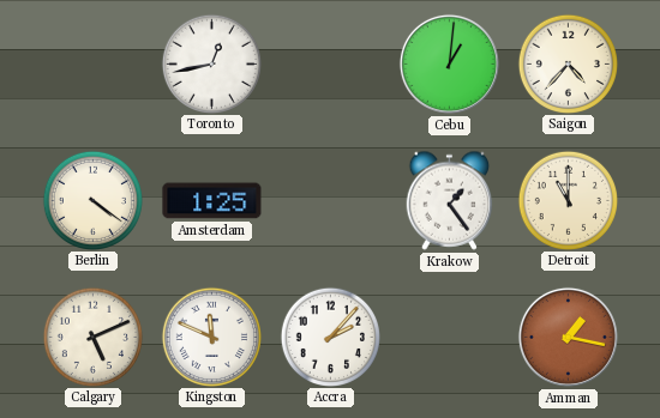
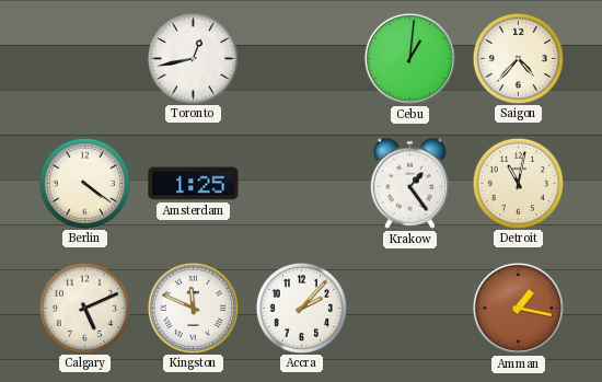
Detroit: 11:00 -> 11:02 (518, 183)
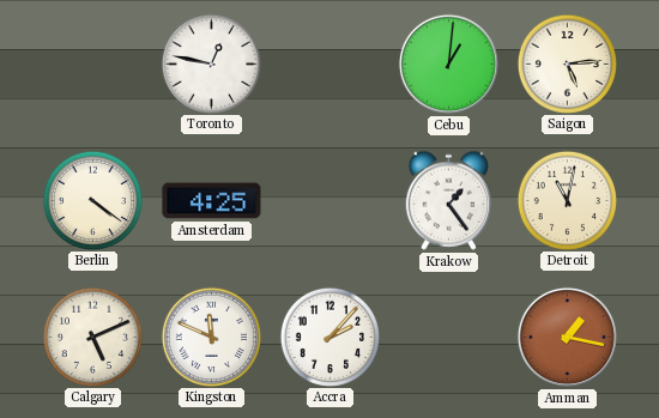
Toronto: 12:43 -> 12:47 (211, 63)
Saigon: 4:37 -> 5:14 (567, 63)
Amsterdam: 1:25 -> 4:25 (212, 201)
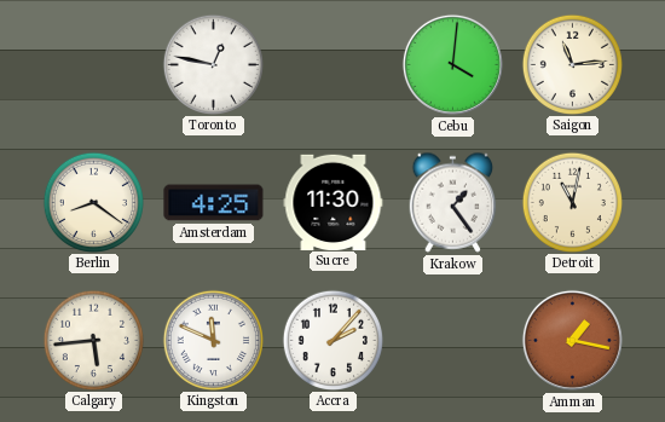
Cebu: 1:01 -> 4:01 (452, 64)
Saigon: 5:14 -> 11:14 (572, 64)
Berlin: 4:21 -> 8:21 (93, 202)
Sucre: none -> 11:30 (334, 202)
Calgary: 5:11 -> 5:44 (93, 340)
